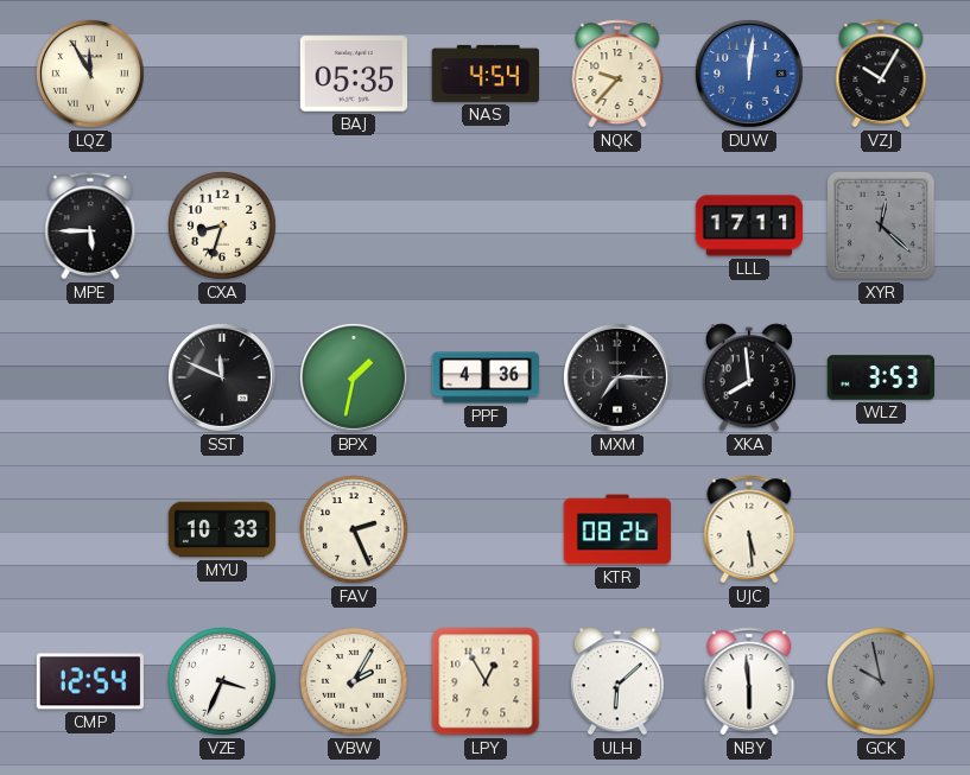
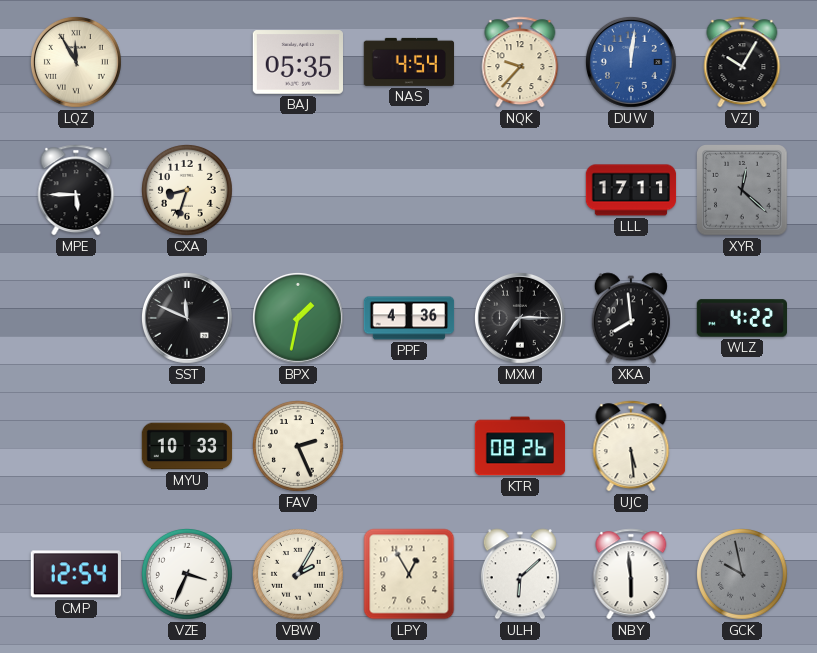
WLZ: 3:53 -> 4:22 (741, 318)
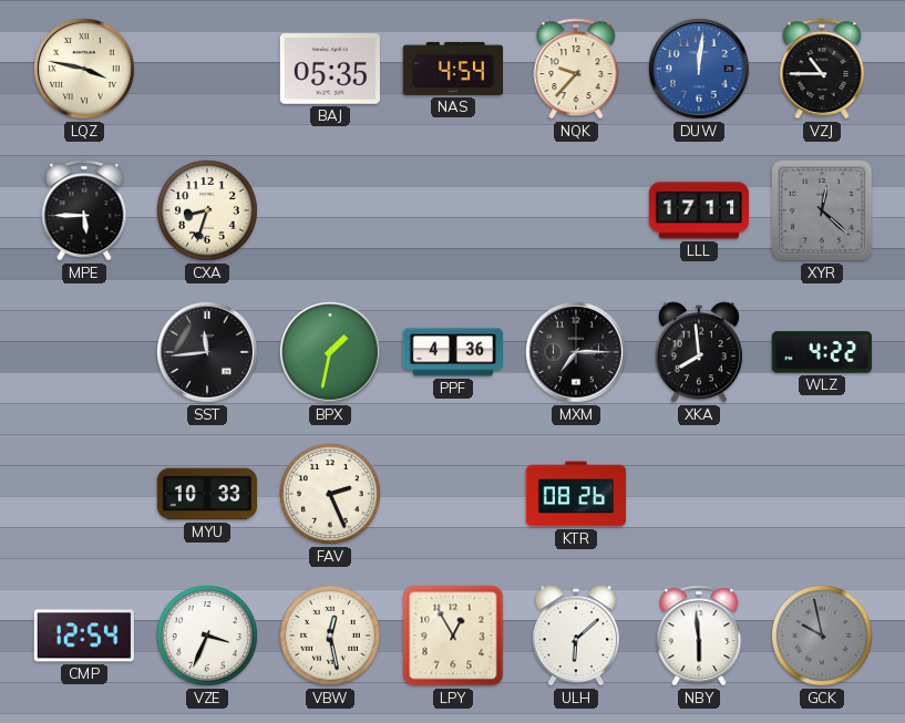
LQZ: 11:55 -> 3:47 (84, 69)
VZJ: 10:05 -> 10:45 (822, 69)
SST: 11:49 -> 11:44 (207, 352)
UJC: 5:29 -> none (631, 446)
VBW: 2:05 -> 12:28 (331, 637)
